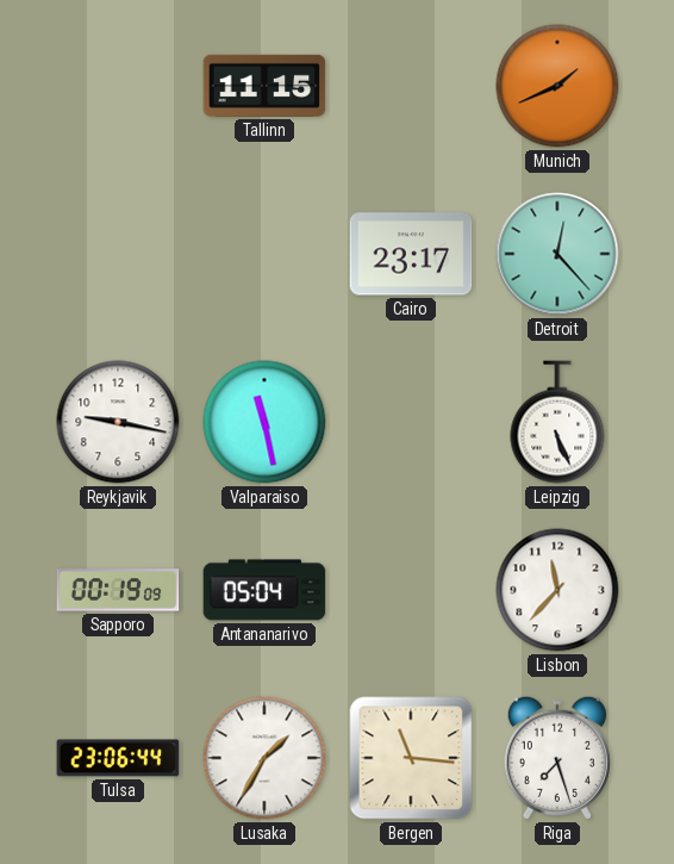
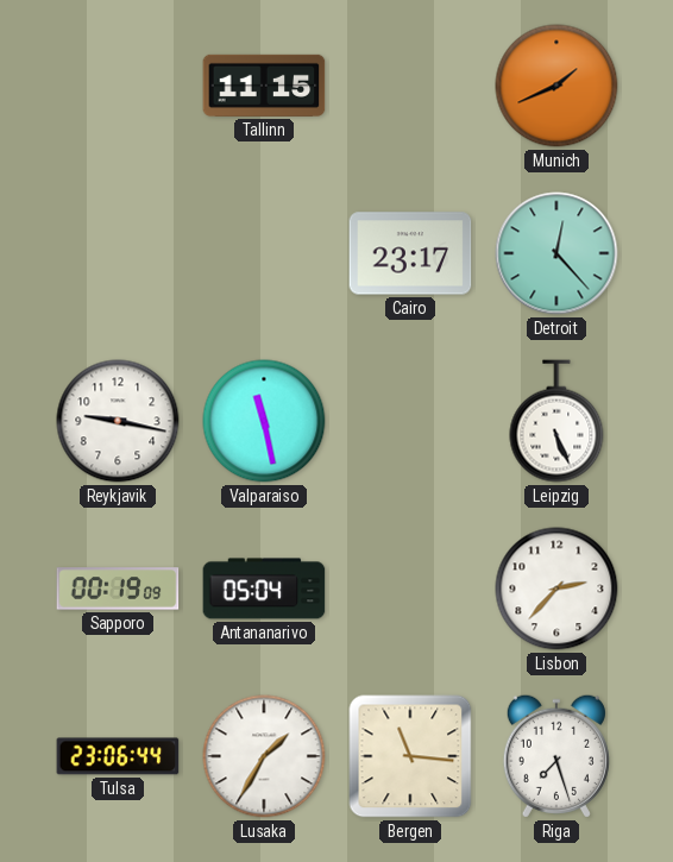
Lisbon: 11:37 -> 2:37 (556, 589)
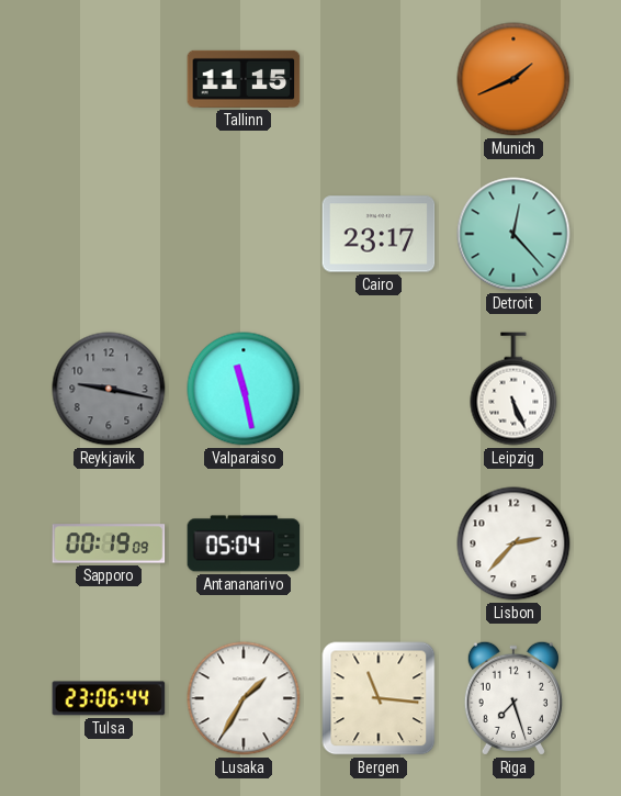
Reykjavik dial: white -> grey (109, 389)
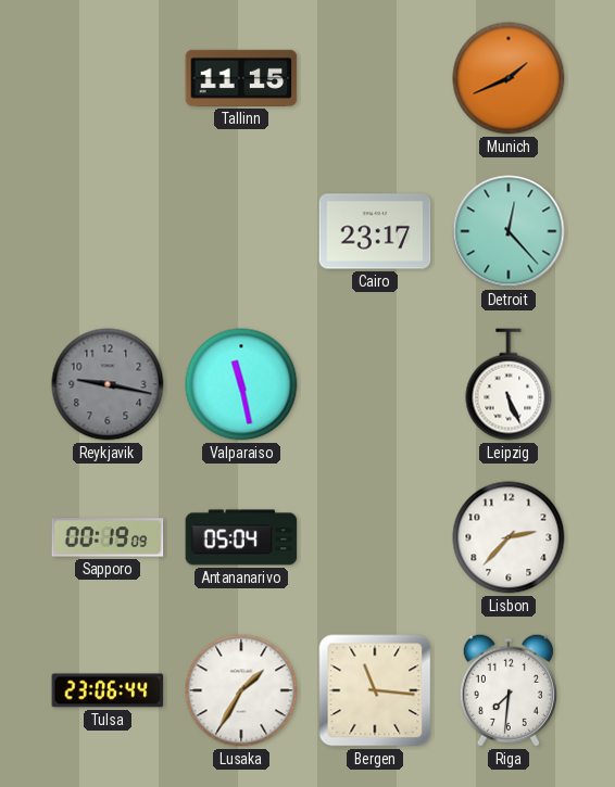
Riga: 7:27 -> 7:31 (509, 690)
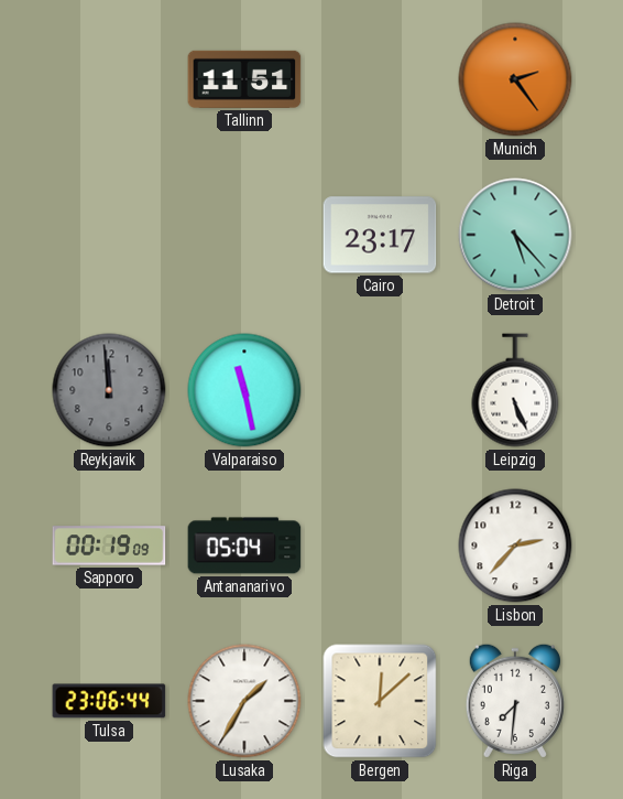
Tallinn: 11:15 -> 11:51 (244, 79)
Munich: 1:41 -> 2:24 (515, 79)
Detroit: 12:23 -> 5:23 (515, 235)
Reykjavik: 9:17 -> 11:59 (109, 390)
Bergen: 11:16 -> 12:08 (380, 701)
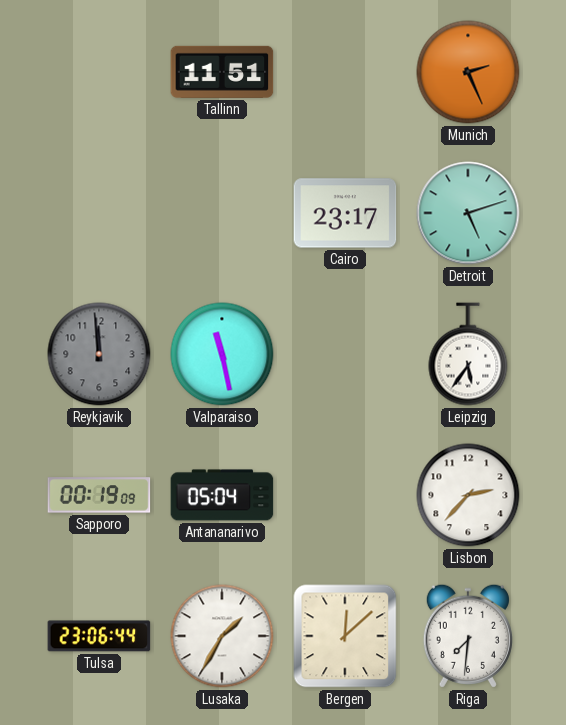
Munich: 2:24 -> 2:26 (468, 72)
Detroit: 5:23 -> 5:12 (468, 213)
Leipzig: 5:26 -> 5:36 (468, 354)
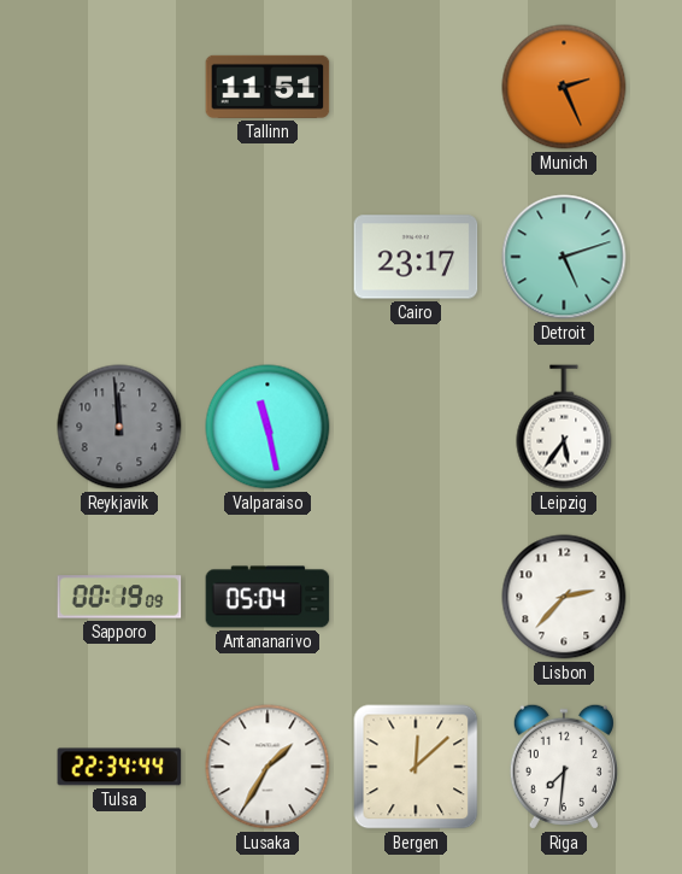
Tulsa: 23:06 -> 22:34 (119, 767)
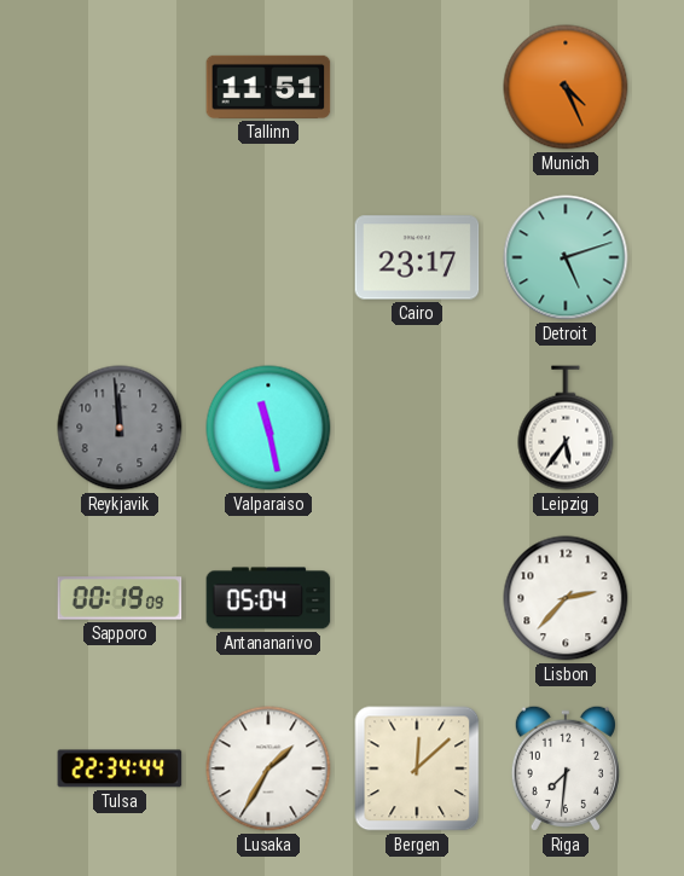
Munich: 2:26 -> 4:26 (566, 87)
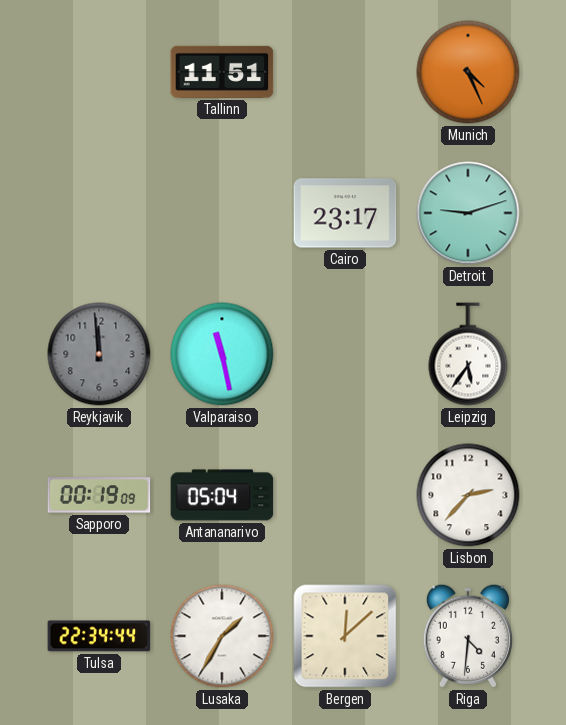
Detroit: 5:12 -> 9:12 (468, 213)
Riga: 7:31 -> 4:31 (468, 636)
